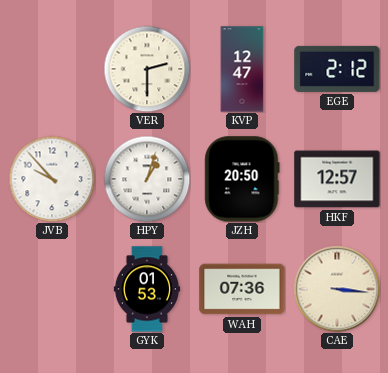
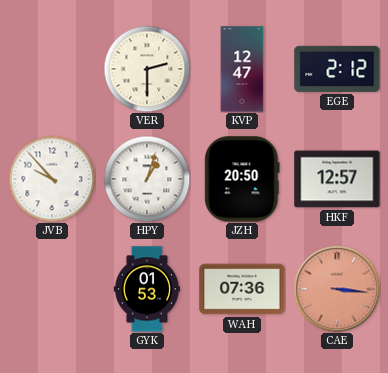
CAE dial: cream -> salmon (337, 289)
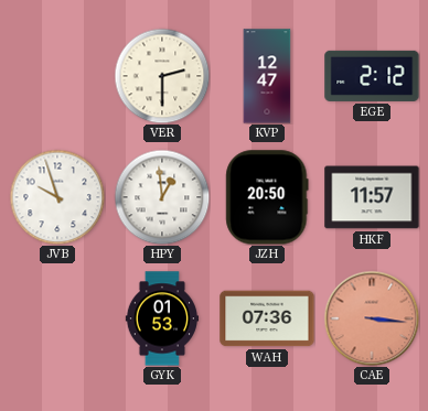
JVB: 9:53 -> 9:57 (57, 197)
HPY: 1:03 -> 12:59 (162, 197)
HKF: 12:57 -> 11:57 (372, 197)
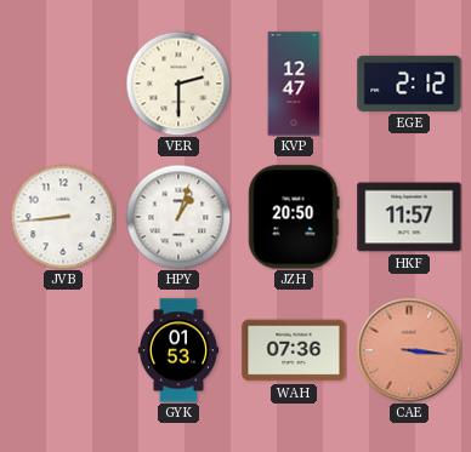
JVB: 9:57 -> 8:44 (63, 217)
HPY: 12:59 -> 1:03 (178, 217)
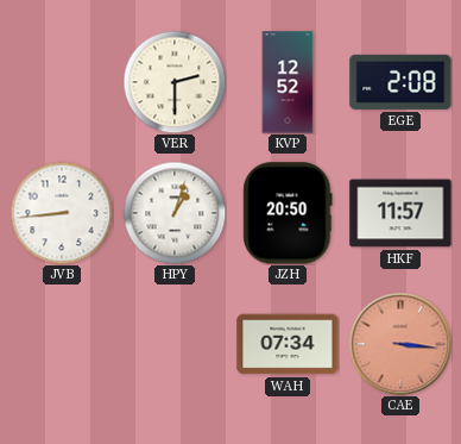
KVP: 12:47 -> 12:52 (288, 82)
EGE: 2:12 -> 2:08 (400, 82)
GYK: 01:53 -> none (177, 350)
WAH: 07:36 -> 07:34 (288, 344)
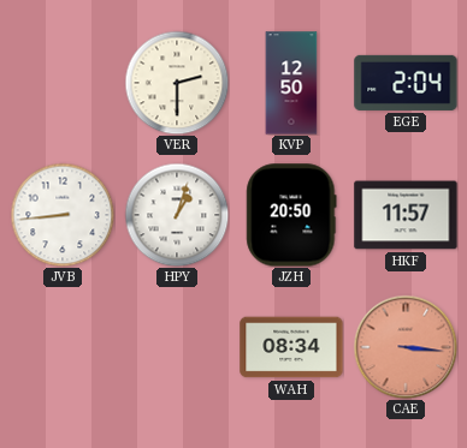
KVP: 12:52 -> 12:50 (291, 83)
EGE: 2:08 -> 2:04 (406, 83)
WAH: 07:34 -> 08:34 (291, 347)
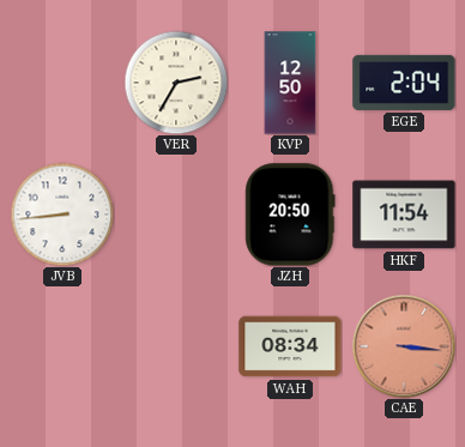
VER: 2:30 -> 2:35 (176, 83)
HPY: 1:03 -> none (177, 215)
HKF: 11:57 -> 11:54 (404, 215)
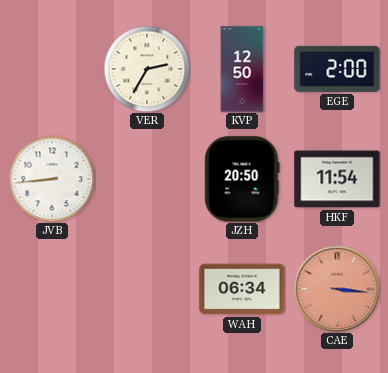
EGE: 2:04 -> 2:00 (337, 69)
WAH: 08:34 -> 06:34 (242, 289)
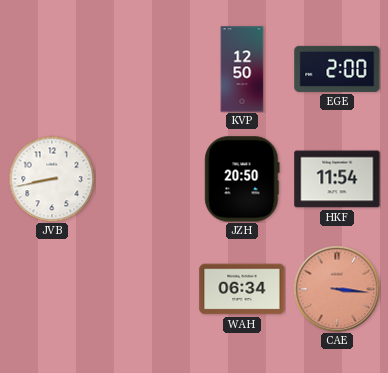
VER: 2:35 -> none (147, 69)
JVB: 8:44 -> 8:43 (52, 179)
